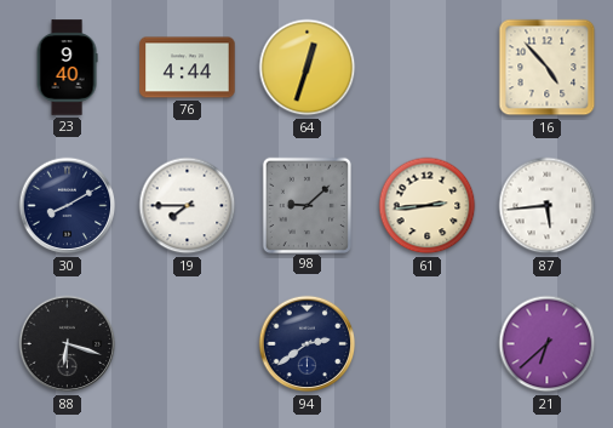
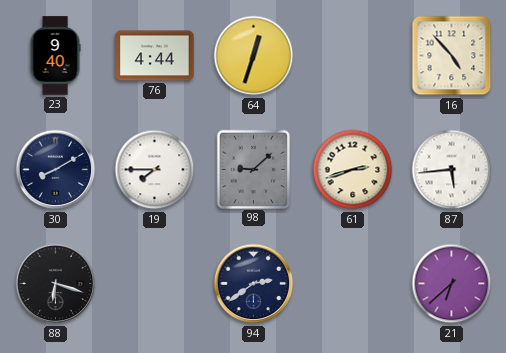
61: 2:44 -> 2:42 (353, 170)
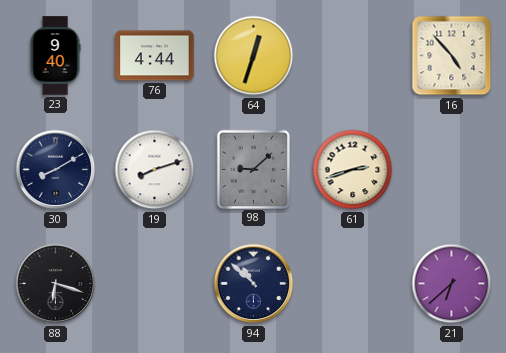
19: 7:45 -> 8:12 (155, 170)
87: 5:44 -> none (452, 170)
94: 2:39 -> 10:52 (254, 284)
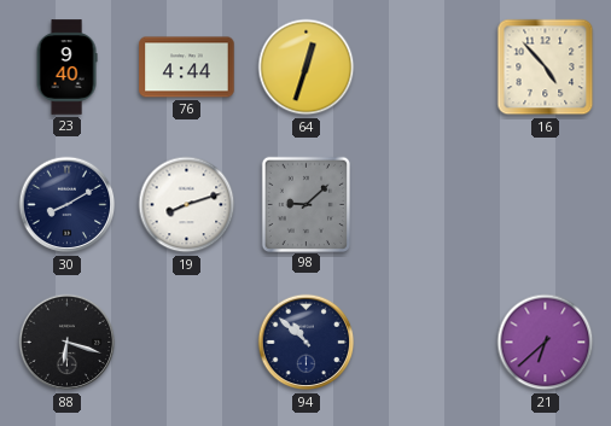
61: 2:42 -> none (353, 170)
